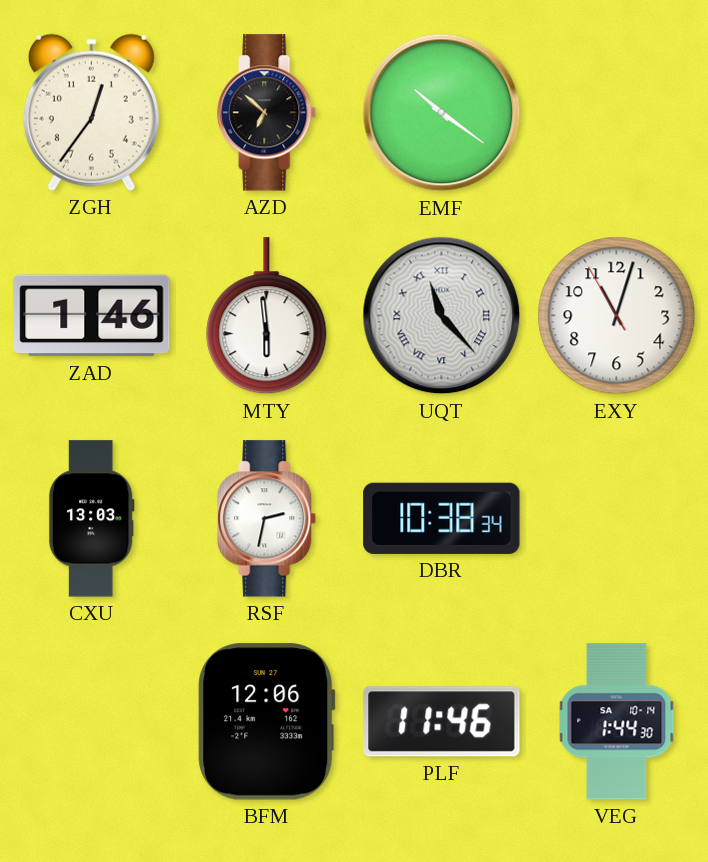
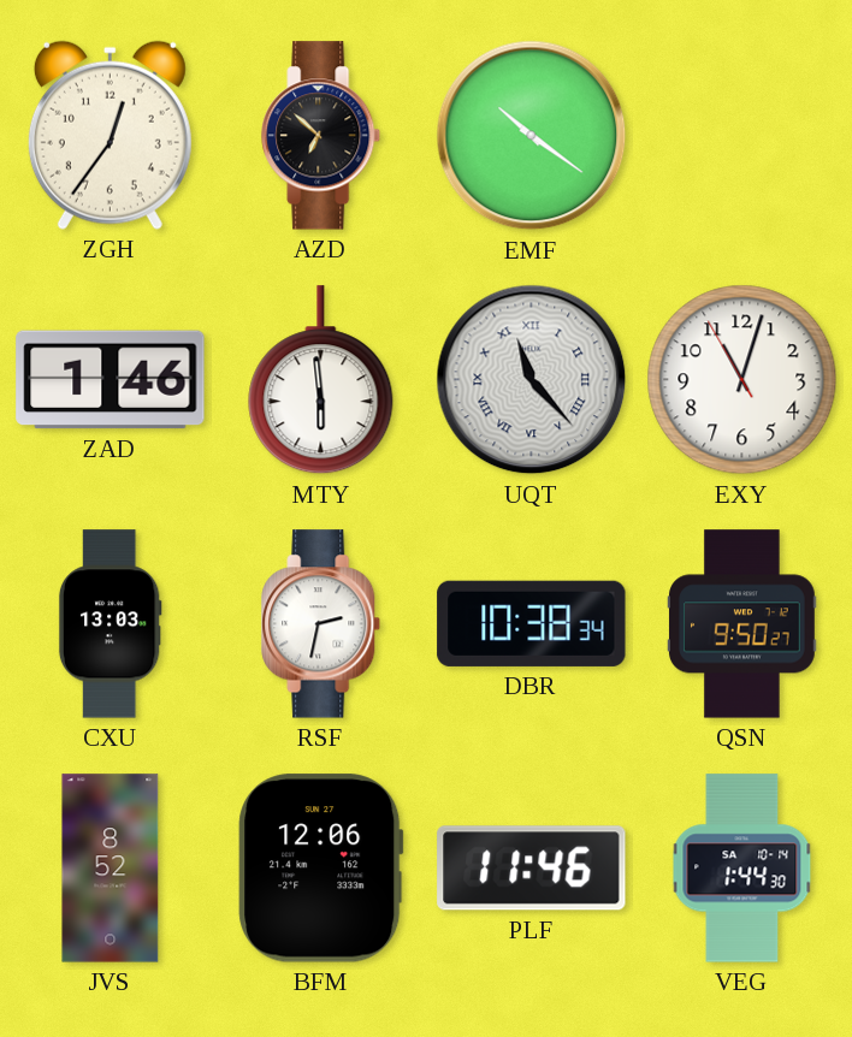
QSN: none -> 9:50 (742, 624)
JVS: none -> 8:52 (111, 869)
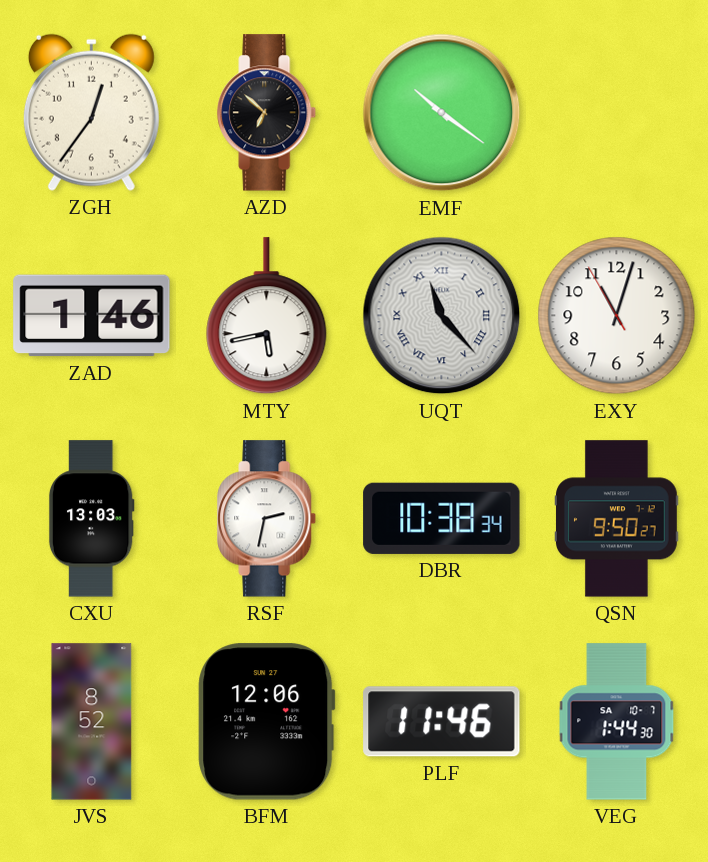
MTY: 5:59 -> 5:43 (267, 316)
VEG date: SA 10-14 -> SA 10-7 (617, 722)
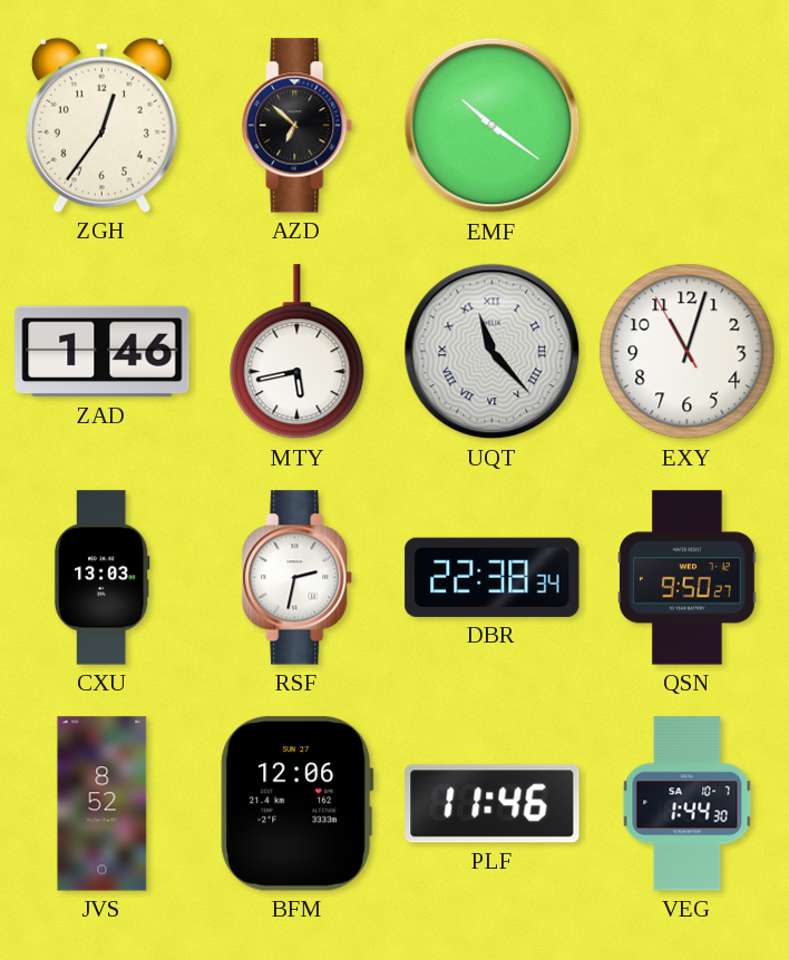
DBR: 10:38 -> 22:38 (493, 577)
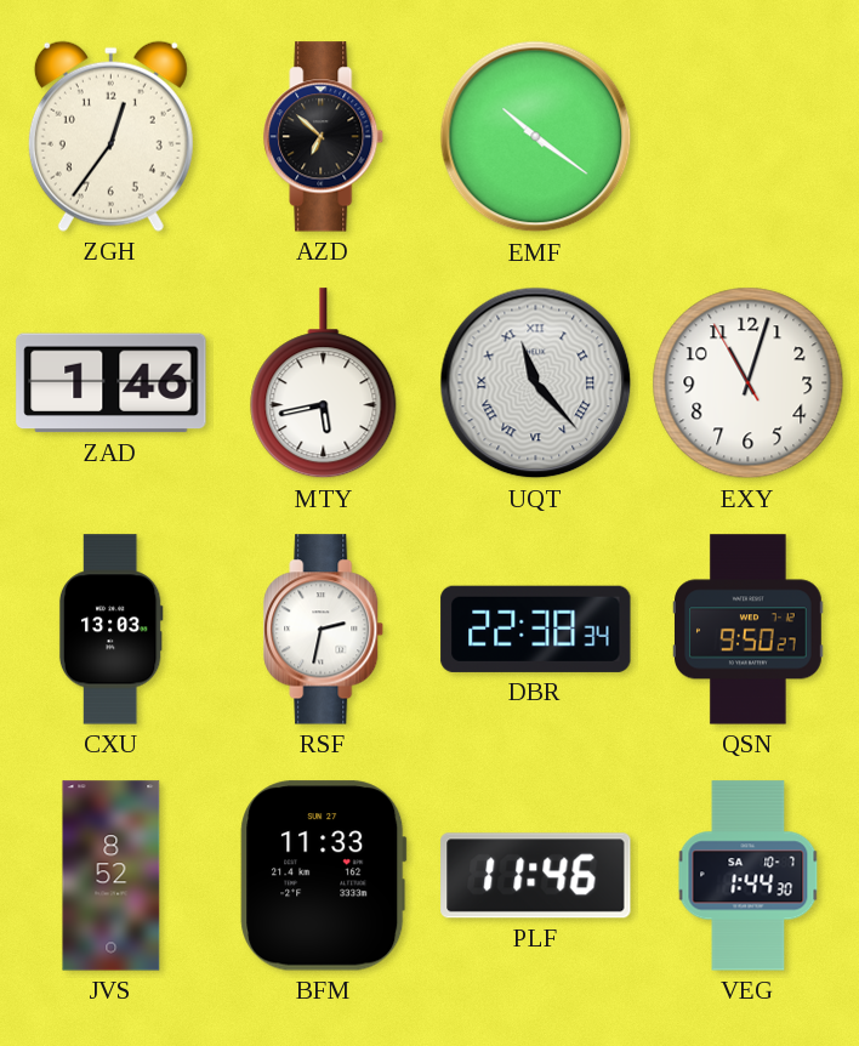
BFM: 12:06 -> 11:33 (324, 876)
